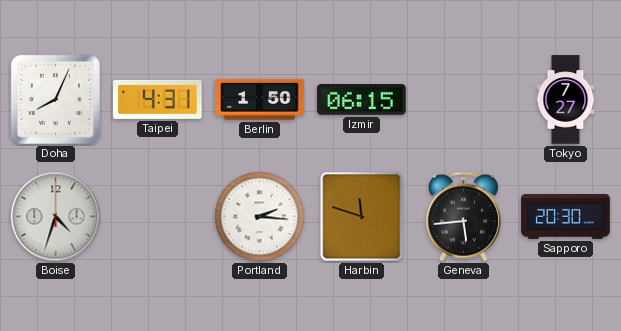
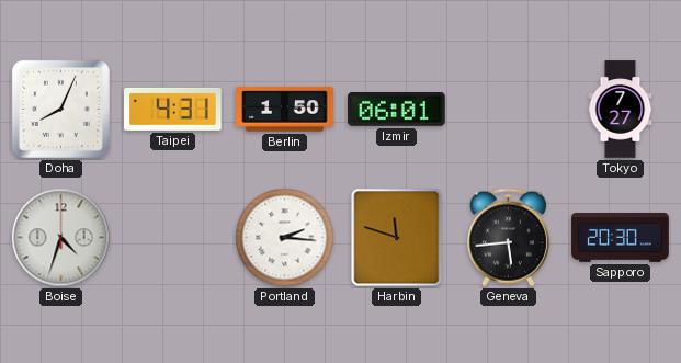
Izmir: 06:15 -> 06:01 (397, 110)
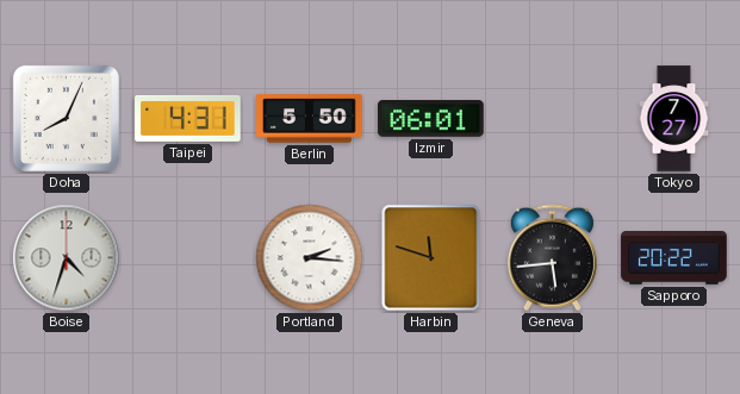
Berlin: 1:50 -> 5:50 (310, 119)
Sapporo: 20:30 -> 20:22 (674, 258)
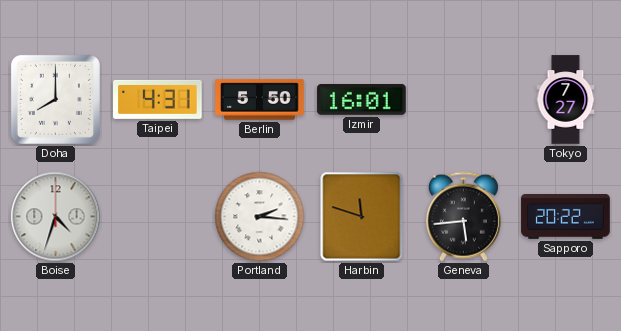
Doha: 8:04 -> 8:00 (55, 99)
Izmir: 06:01 -> 16:01 (362, 100)
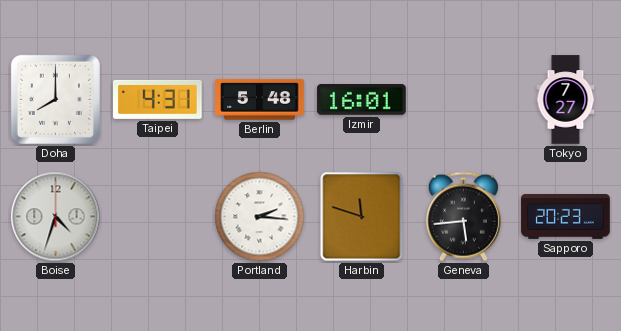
Berlin: 5:50 -> 5:48 (260, 100)
Sapporo: 20:22 -> 20:23 (566, 217)
